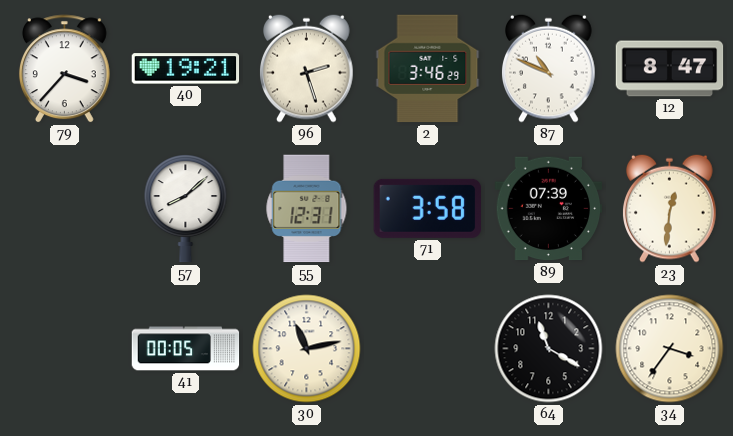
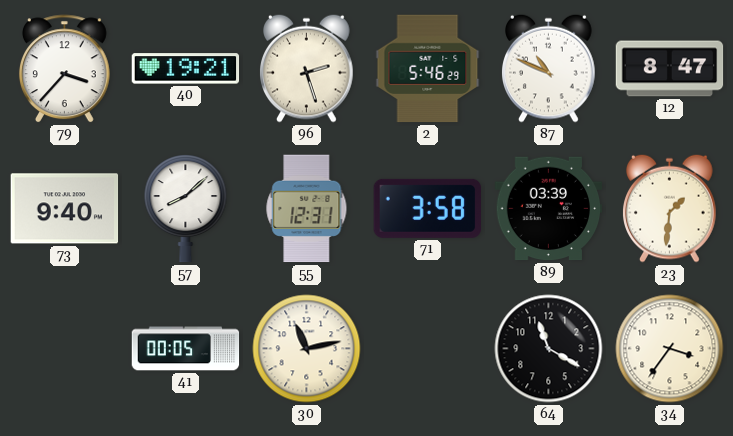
2: 3:46 -> 5:46 (428, 69)
73: none -> 9:40 (65, 209)
89: 07:39 -> 03:39 (549, 209)
23: 12:31 -> 1:31 (670, 208)
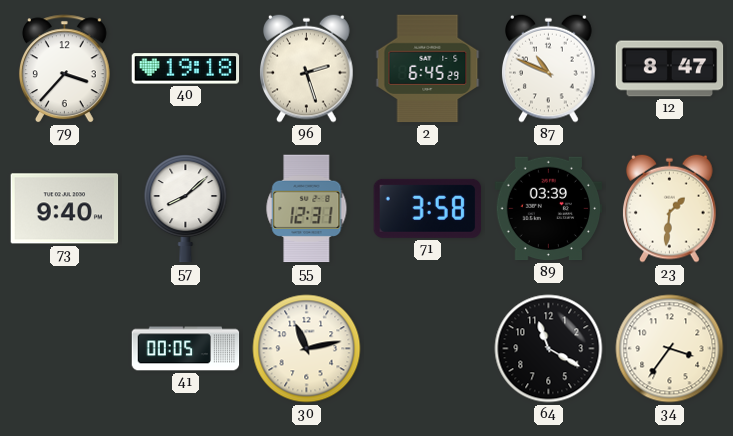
40: 19:21 -> 19:18 (186, 69)
2: 5:46 -> 6:45 (428, 69)
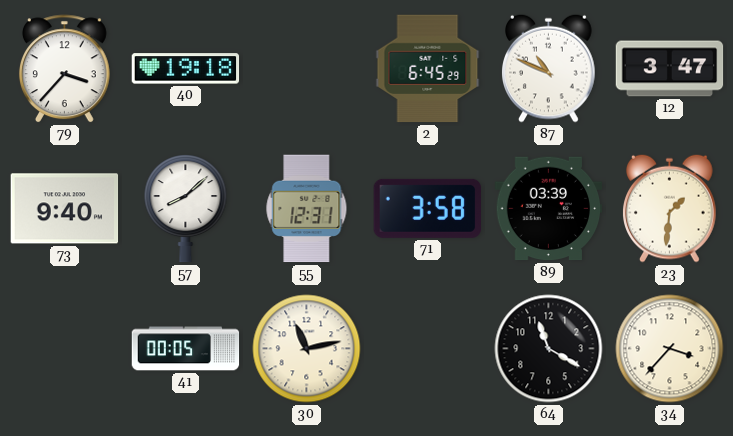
96: 2:27 -> none (307, 68)
12: 8:47 -> 3:47 (670, 69)
34: 3:36 -> 3:37 (670, 349)
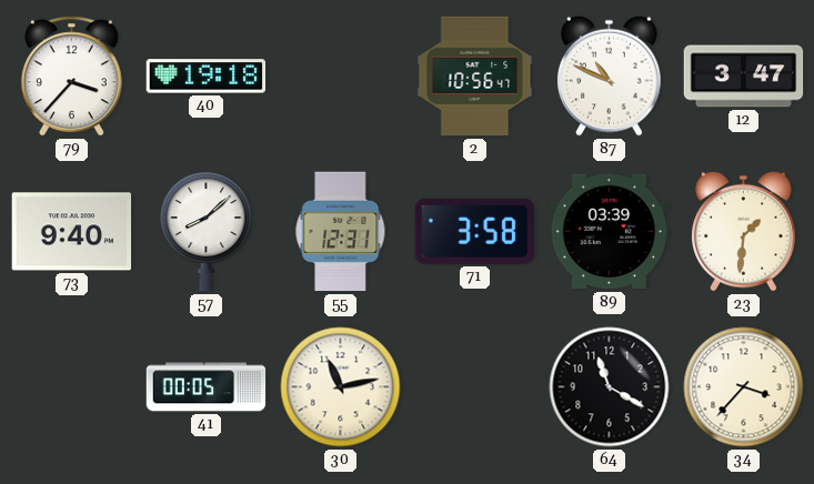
2: 6:45 -> 10:56 (475, 77)
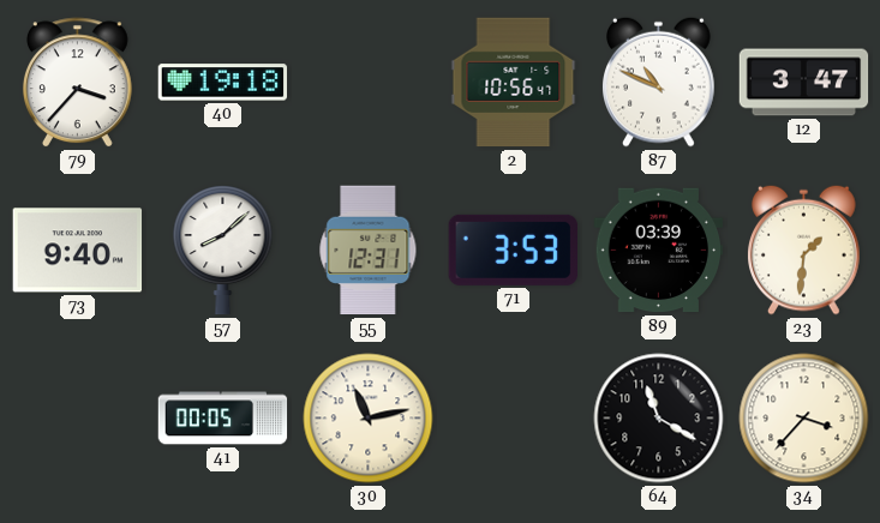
71: 3:58 -> 3:53 (513, 250)
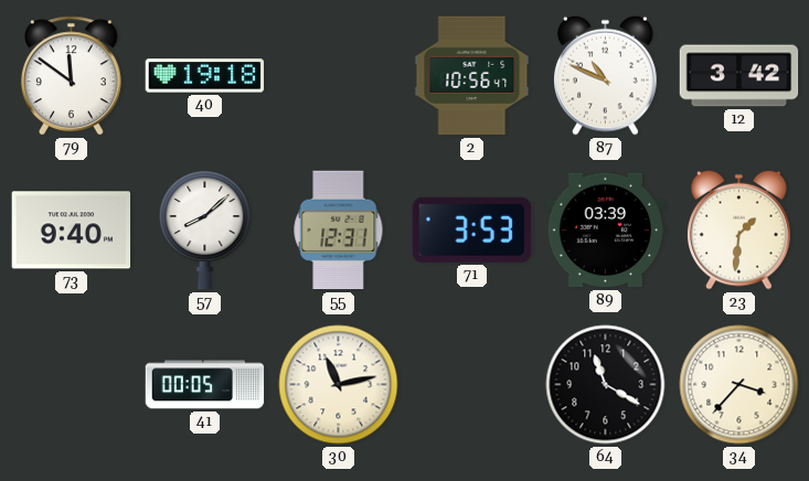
79: 3:37 -> 11:51 (71, 76)
12: 3:47 -> 3:42 (739, 76)
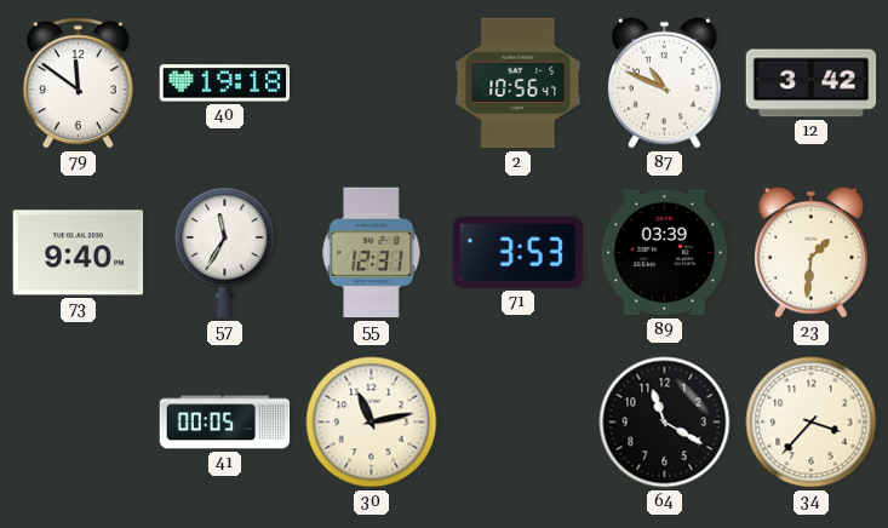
57: 8:08 -> 11:35 (225, 253)
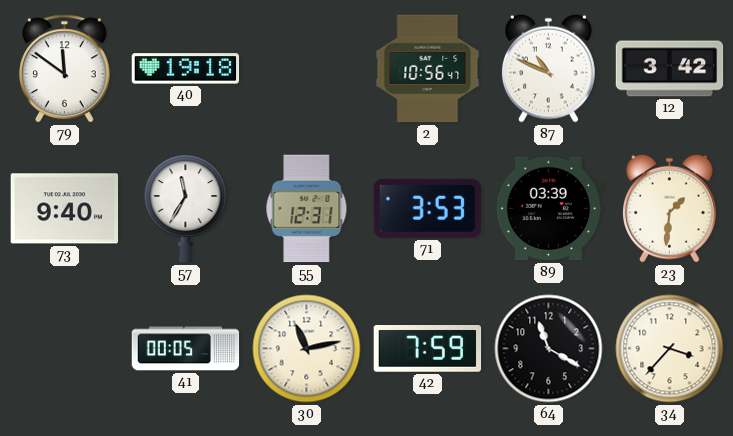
42: none -> 7:59 (428, 349)
